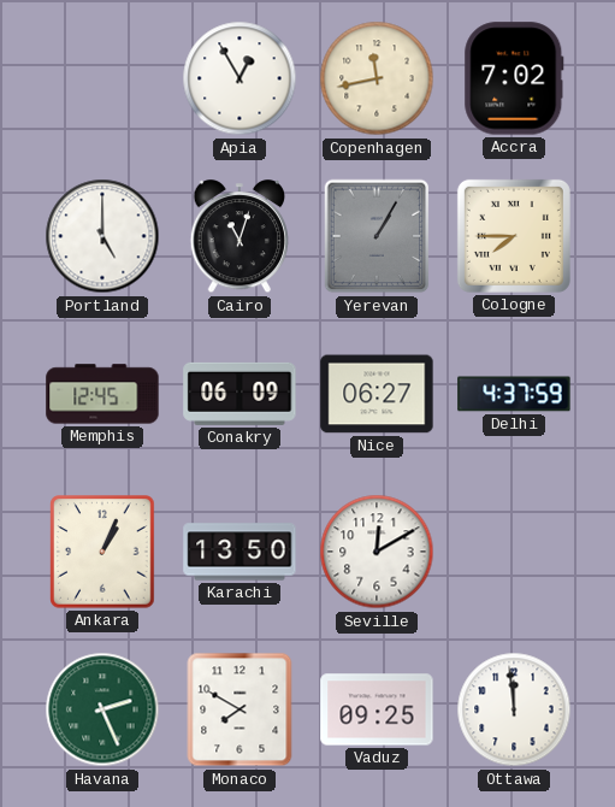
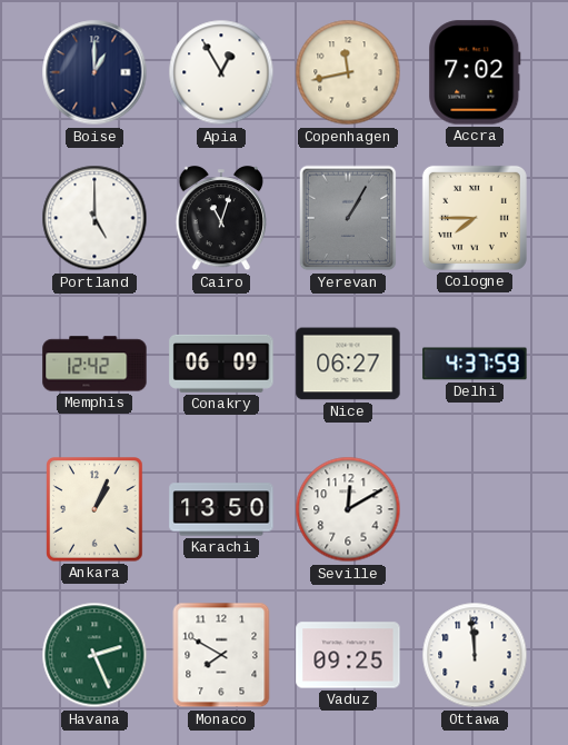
Boise: none -> 1:00 (94, 72)
Memphis: 12:45 -> 12:42 (94, 364)
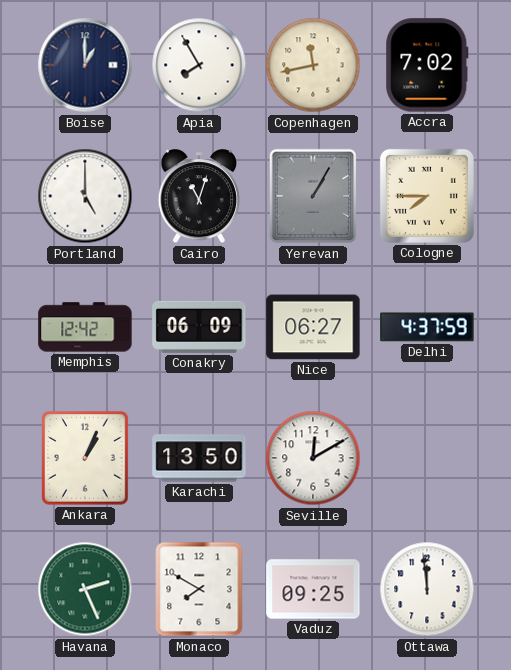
Apia: 12:55 -> 7:55 (199, 65)
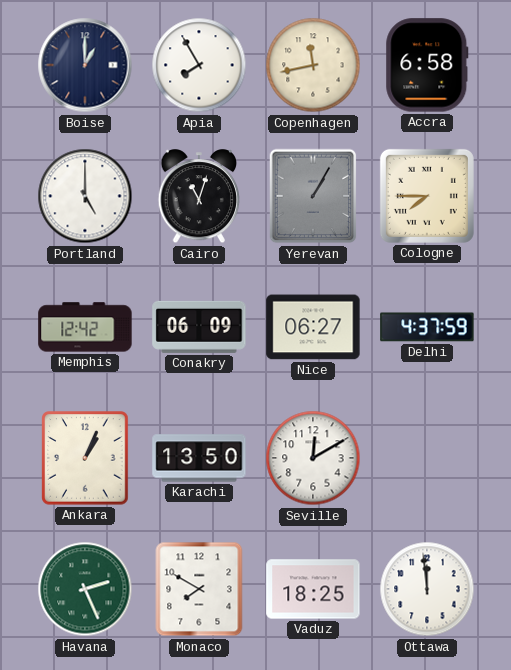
Accra: 7:02 -> 6:58 (427, 65)
Vaduz: 09:25 -> 18:25 (313, 589)
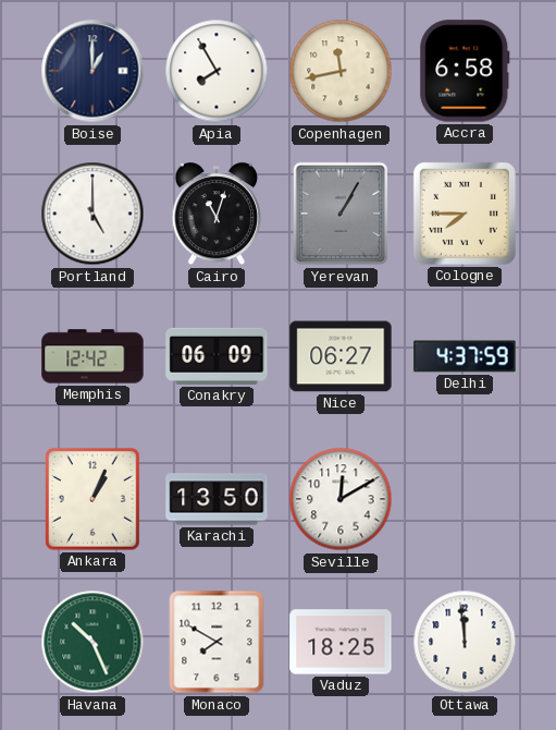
Havana: 2:26 -> 10:26 (92, 642)
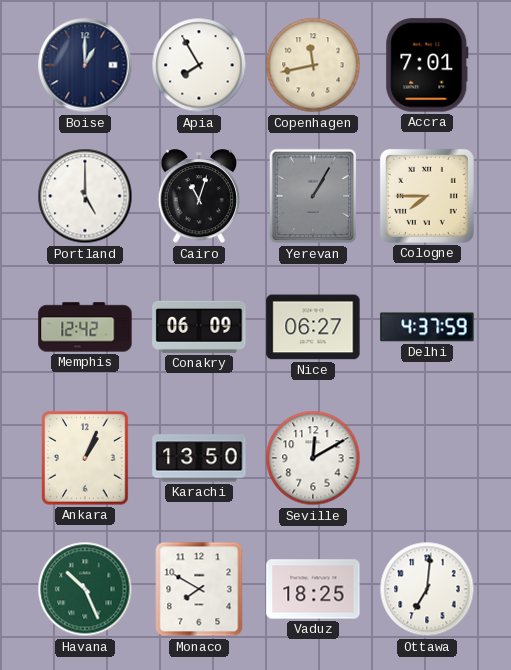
Accra: 6:58 -> 7:01 (427, 65)
Ottawa: 11:59 -> 7:01 (427, 589)
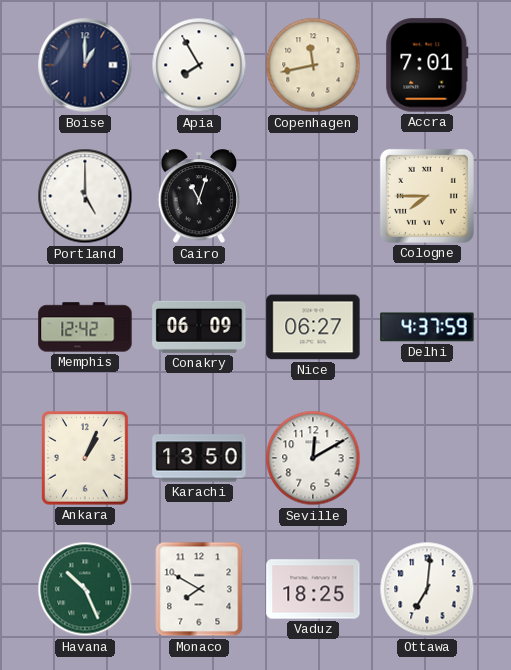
Yerevan: 1:05 -> none (313, 196)
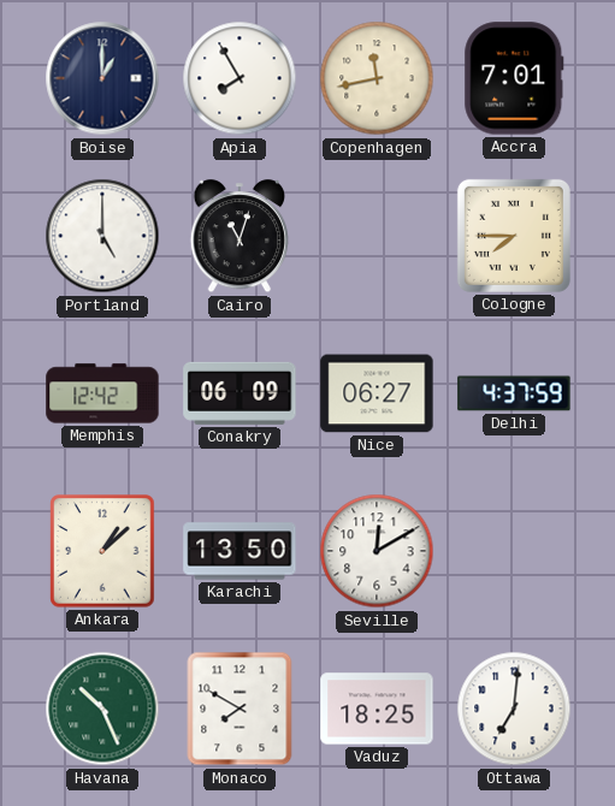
Ankara: 1:04 -> 1:08 (102, 551)
